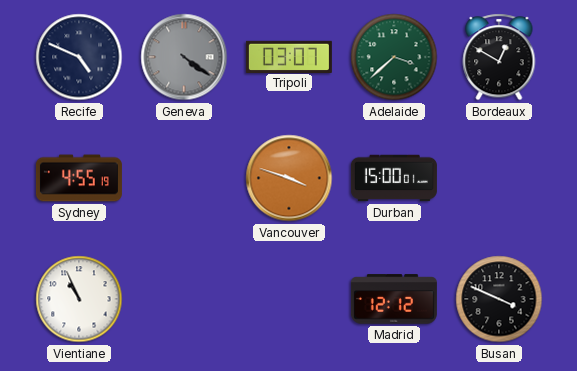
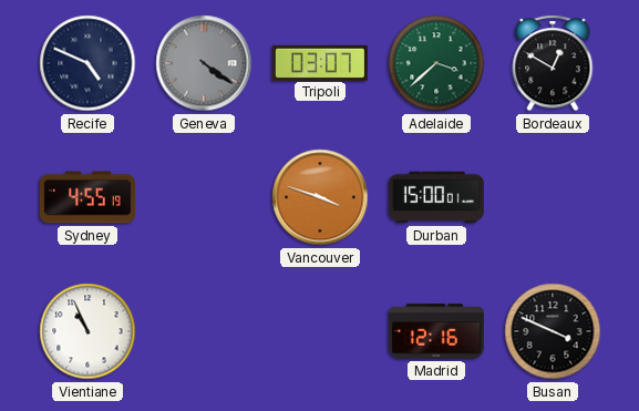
Madrid: 12:12 -> 12:16 (436, 331)
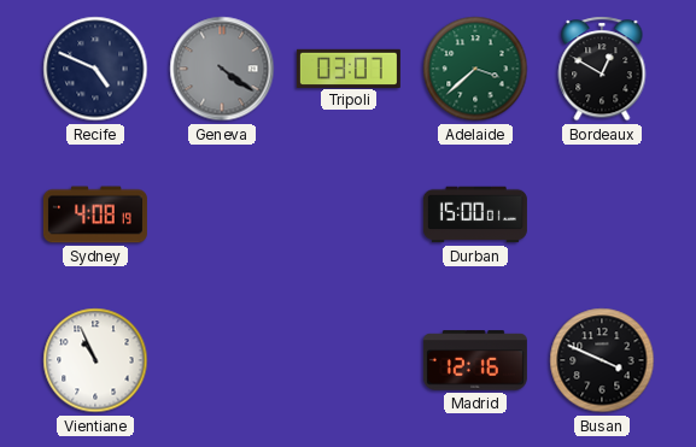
Sydney: 4:55 -> 4:08 (95, 214)
Vancouver: 3:48 -> none (320, 197)
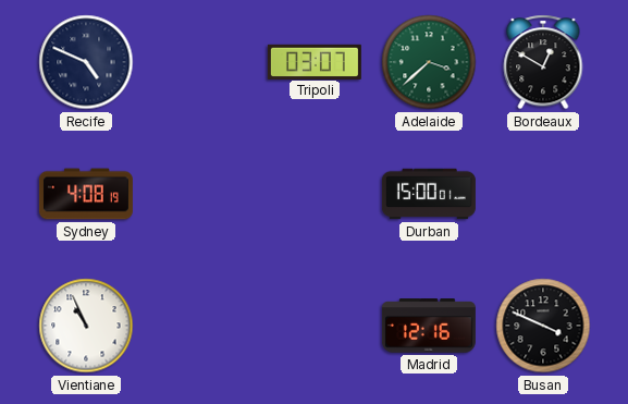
Geneva: 4:21 -> none (222, 69)
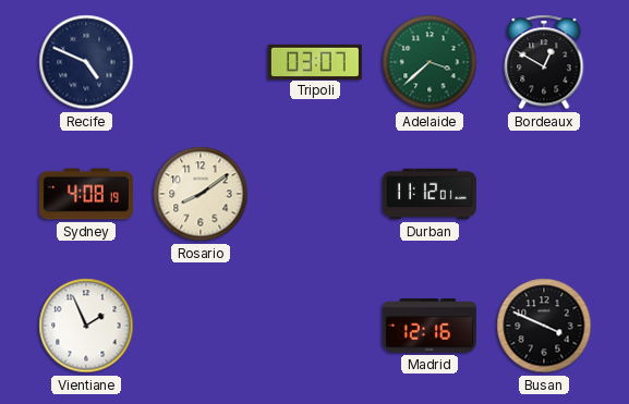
Rosario: none -> 8:09 (201, 194)
Durban: 15:00 -> 11:12 (430, 194)
Vientiane: 10:56 -> 1:56 (86, 326)
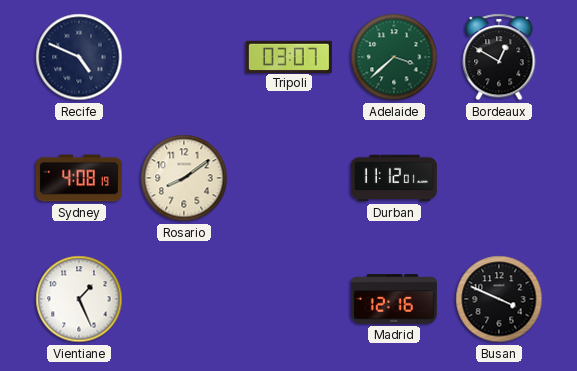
Vientiane: 1:56 -> 1:26 (79, 299)
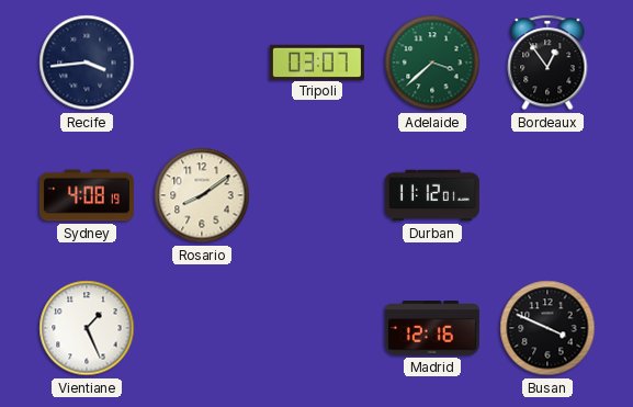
Recife: 4:49 -> 3:44 (87, 63)
Bordeaux: 12:50 -> 12:54 (547, 63)
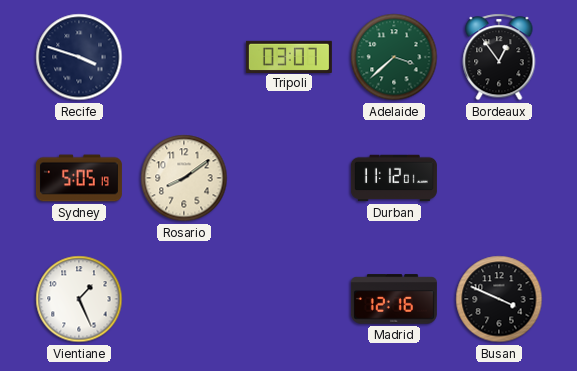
Recife: 3:44 -> 3:48 (79, 57)
Sydney: 4:08 -> 5:05 (79, 178)
